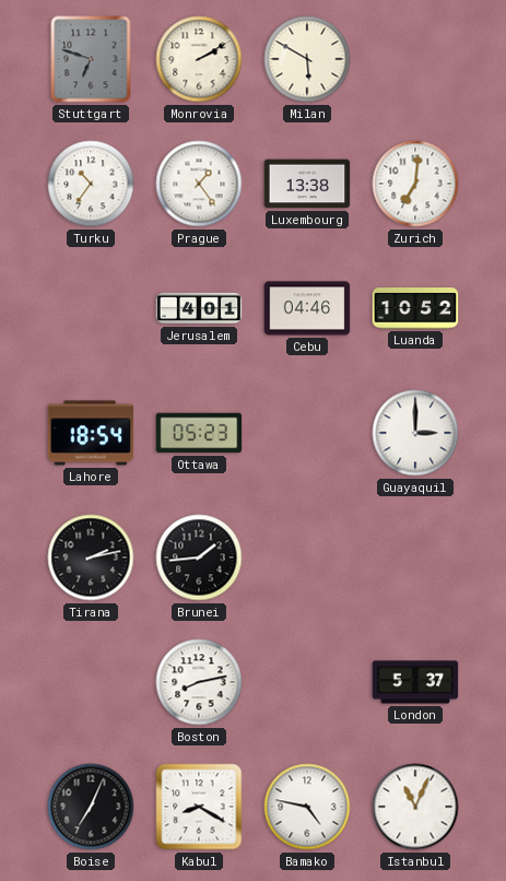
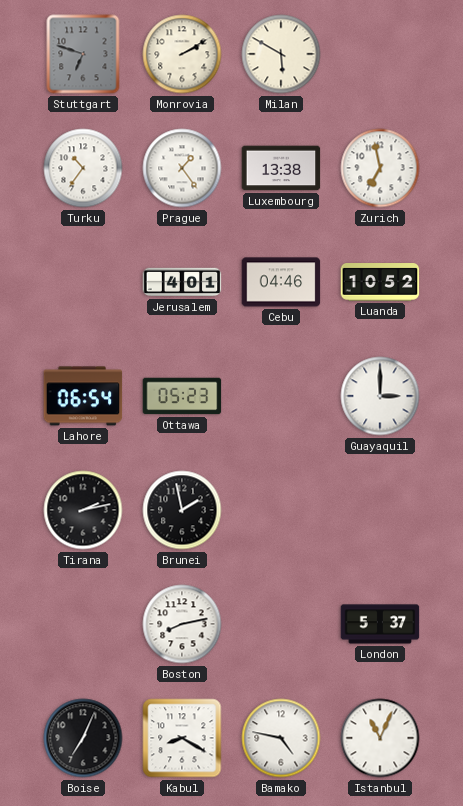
Zurich: 7:01 -> 6:58 (380, 168)
Lahore: 18:54 -> 06:54 (83, 396)
Brunei: 1:44 -> 1:58 (182, 510)
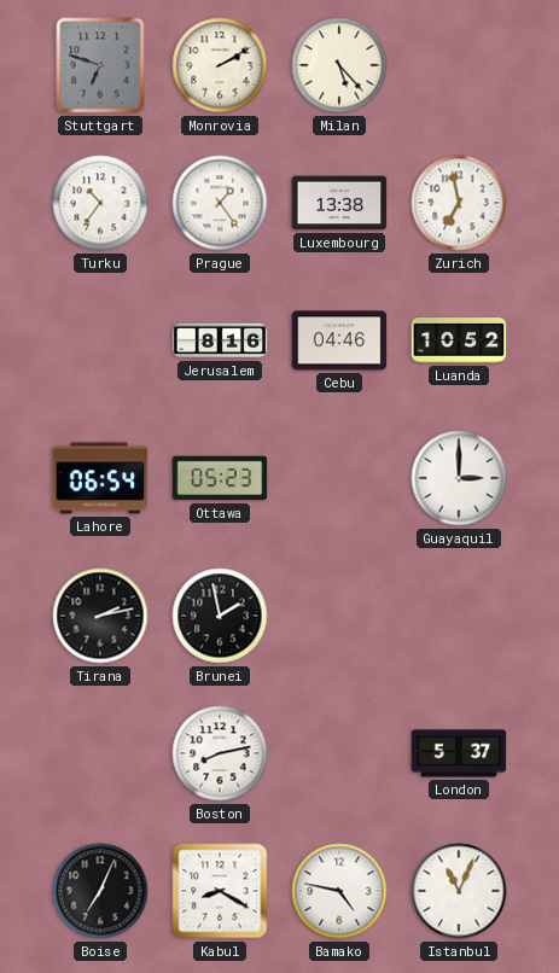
Milan: 5:50 -> 5:23 (339, 65)
Jerusalem: 4:01 -> 8:16 (220, 340)
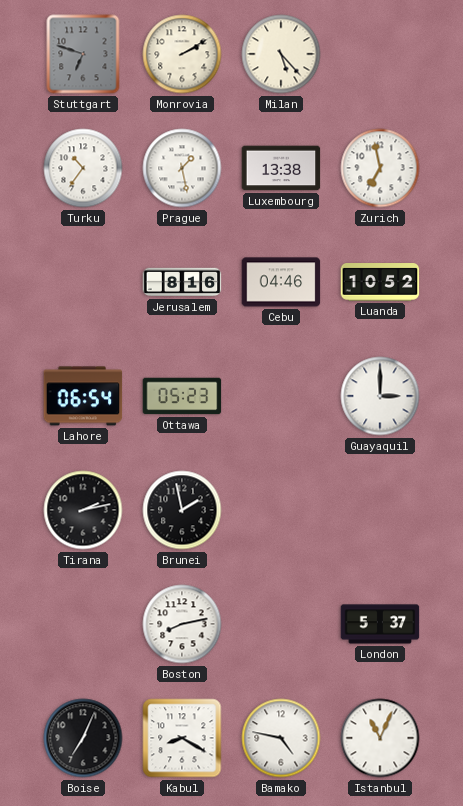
Prague: 1:24 -> 1:28 (182, 168)
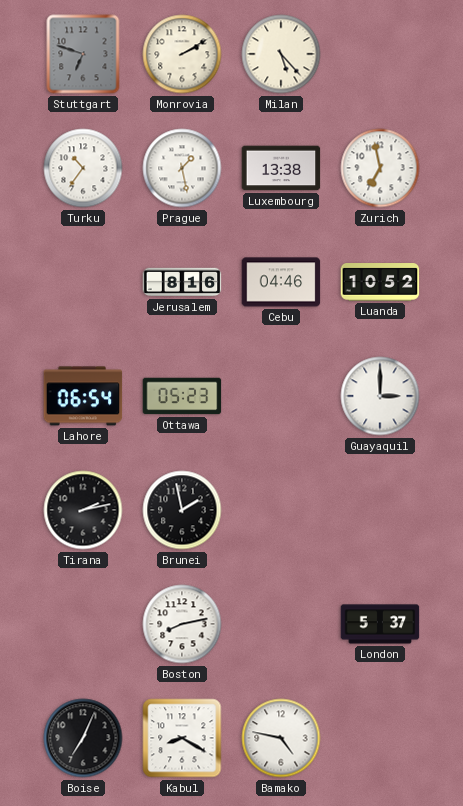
Istanbul: 11:04 -> none (380, 738)
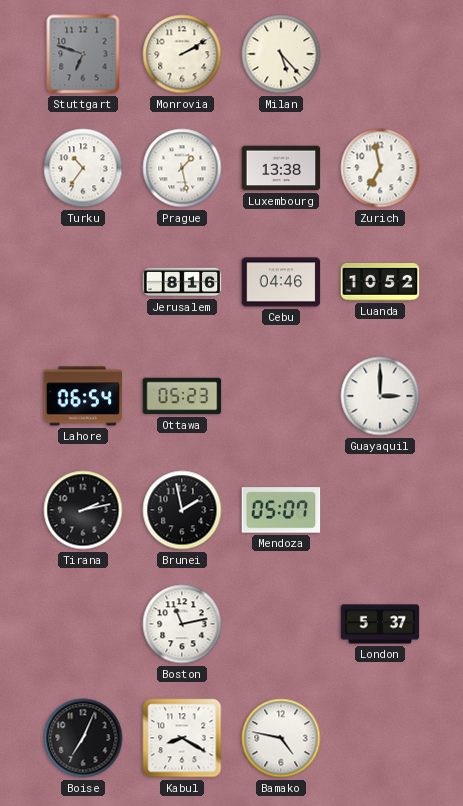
Mendoza: none -> 05:07 (281, 510)
Boston: 8:13 -> 11:13 (182, 624)
